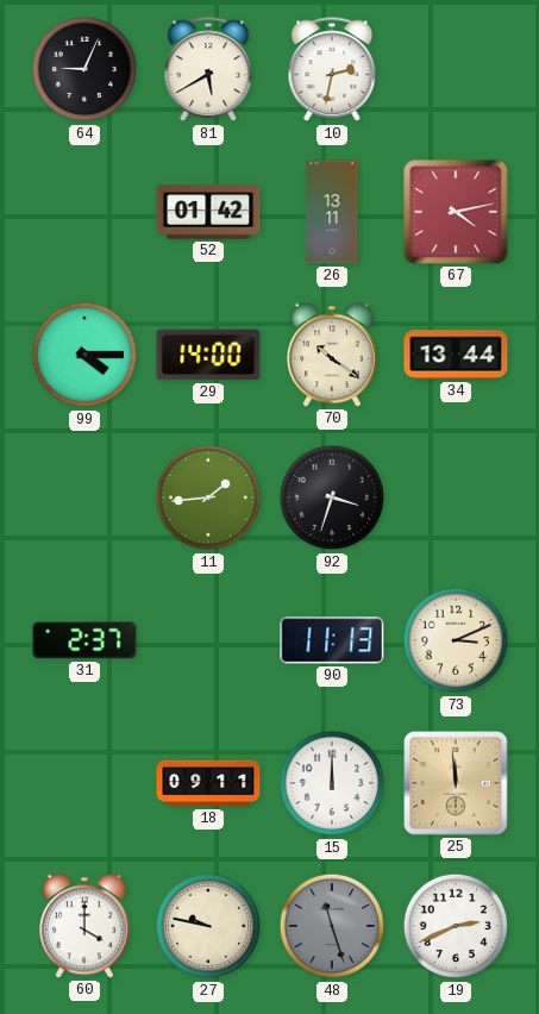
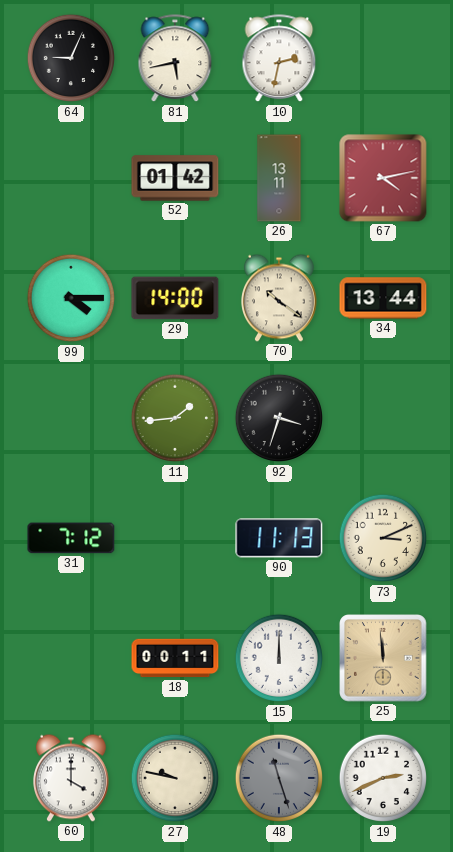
81: 5:40 -> 5:43 (175, 59)
31: 2:37 -> 7:12 (71, 538)
18: 09:11 -> 00:11 (175, 658)
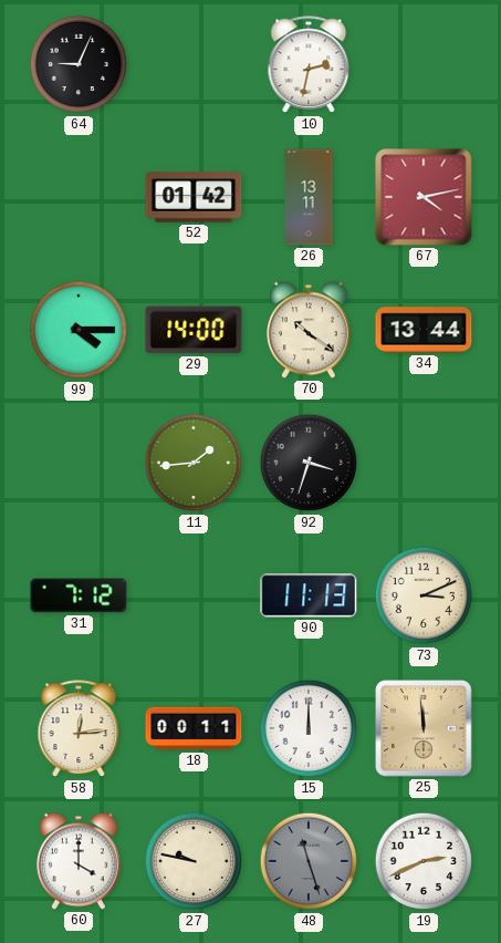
81: 5:43 -> none (175, 59)
58: none -> 12:14 (79, 729)
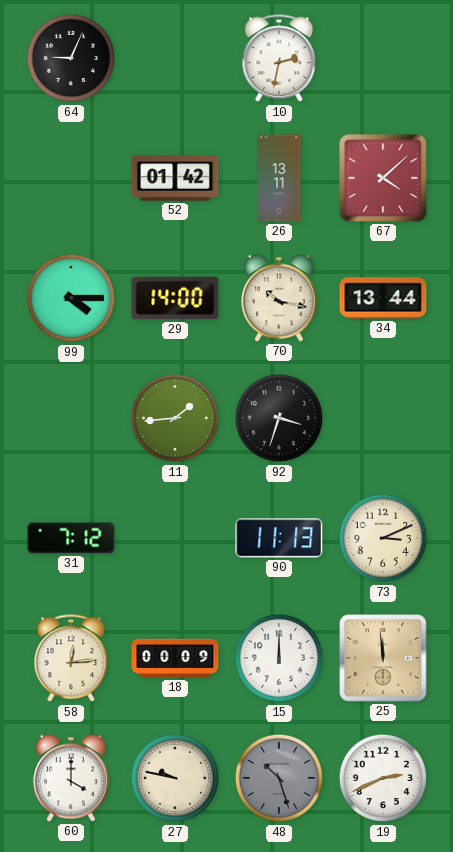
67: 4:13 -> 4:08 (383, 178)
70: 10:21 -> 10:17 (280, 298)
18: 00:11 -> 00:09 (175, 658)
48: 11:27 -> 10:27 (279, 778)
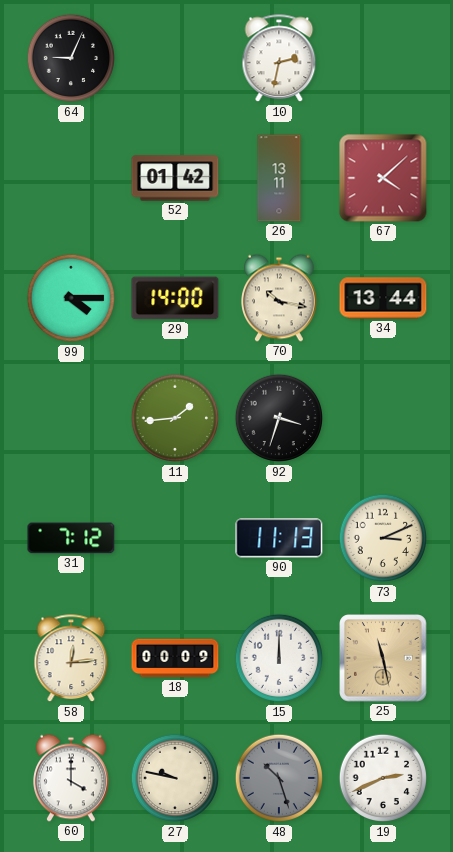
25: 11:59 -> 11:28 (383, 658)
